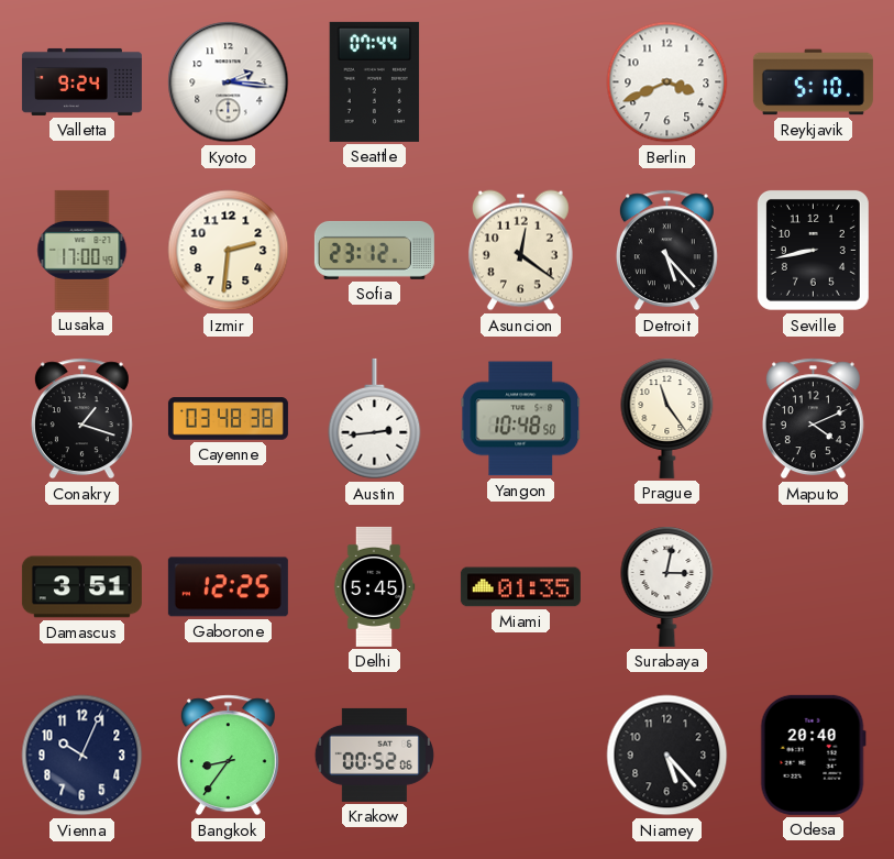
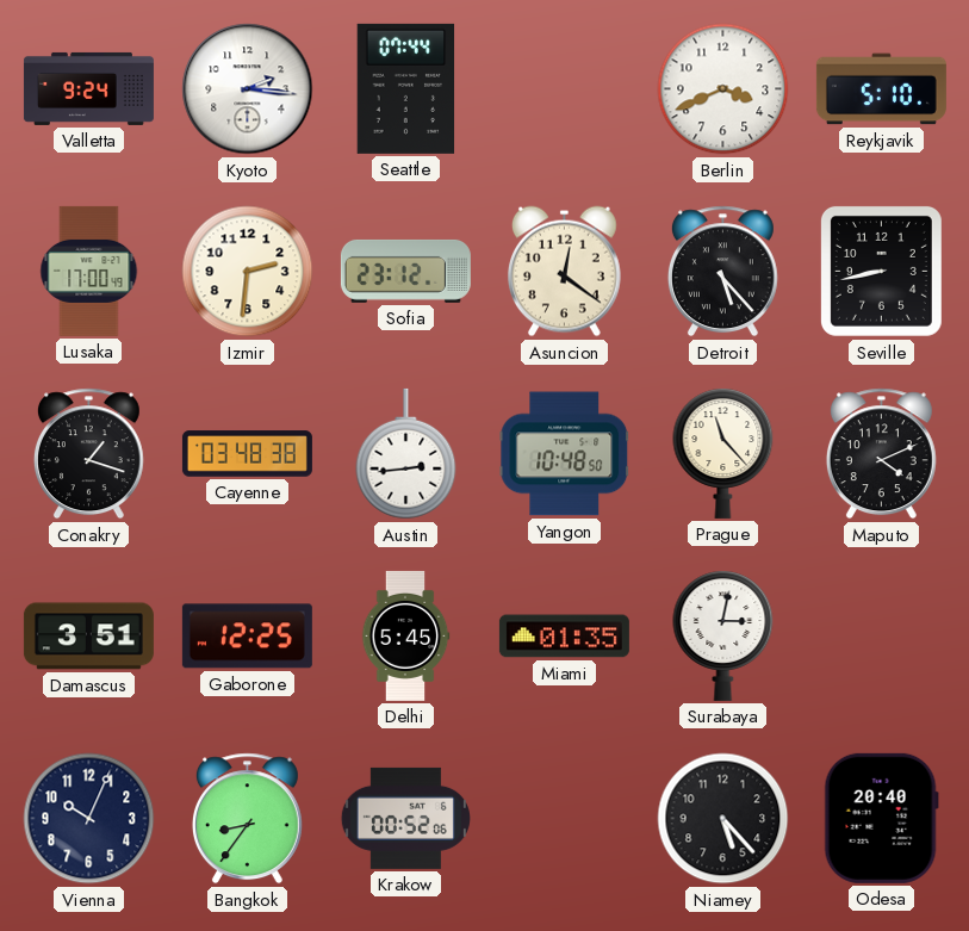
Prague: 11:24 -> 11:23 (723, 453)
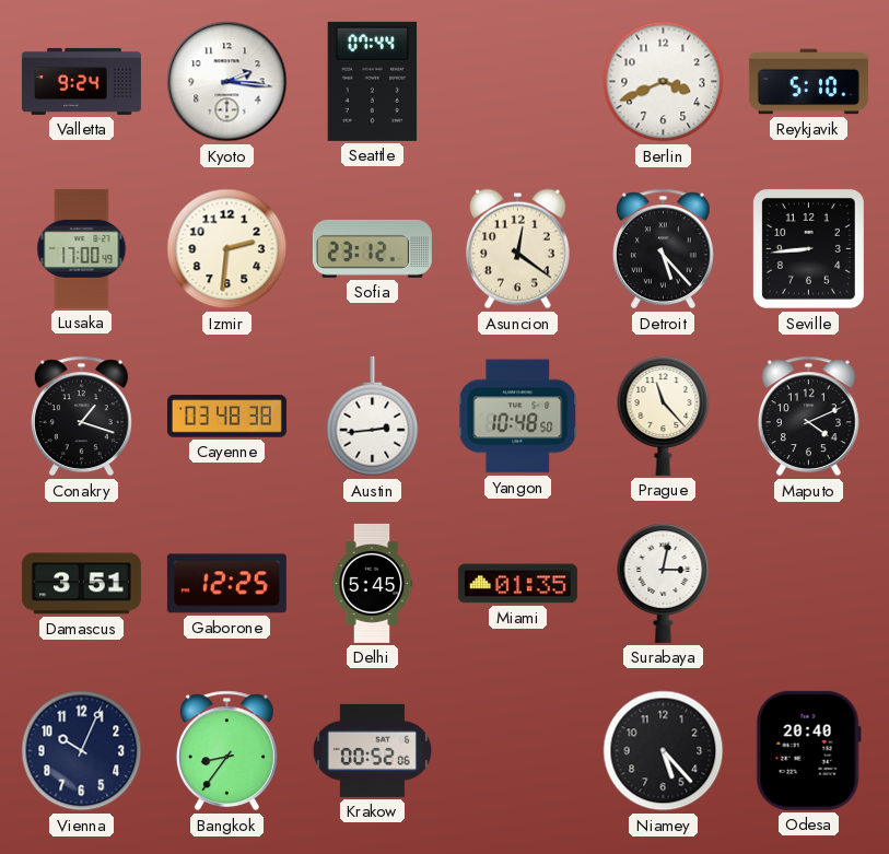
Seville: 8:43 -> 8:44 (808, 248)
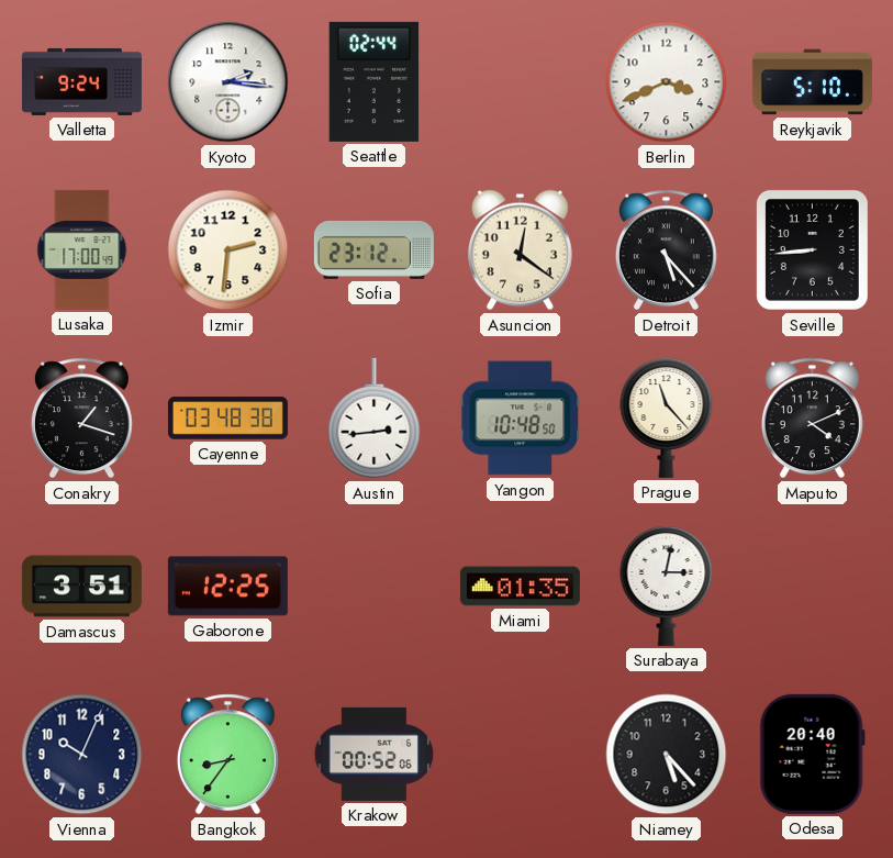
Seattle: 07:44 -> 02:44 (375, 81)
Delhi: 5:45 -> none (372, 583)
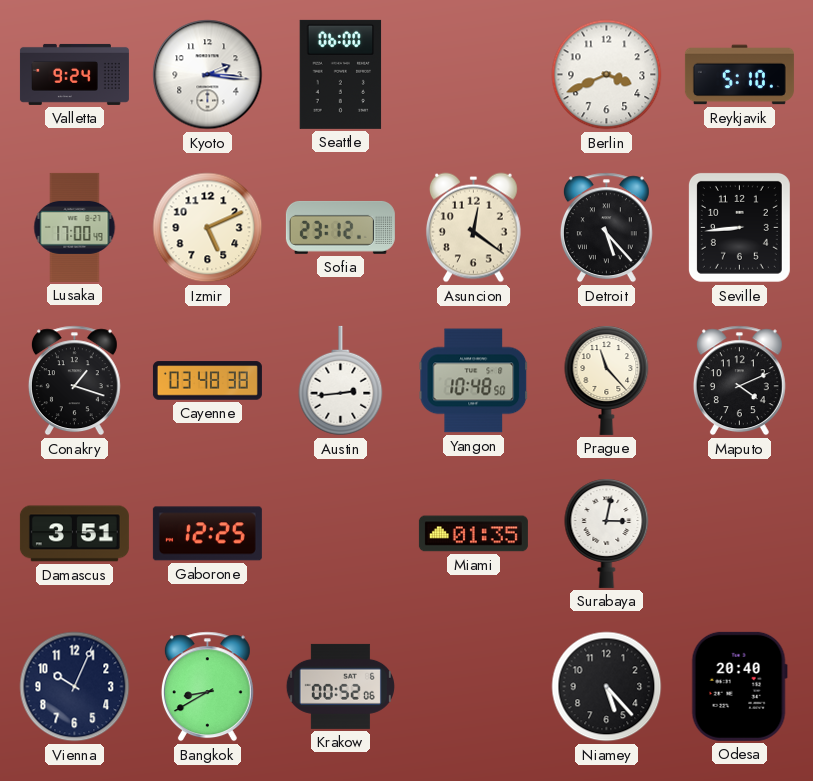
Seattle: 02:44 -> 06:00 (341, 74)
Izmir: 2:31 -> 5:11 (208, 228)
Bangkok: 8:36 -> 8:40 (207, 687)
